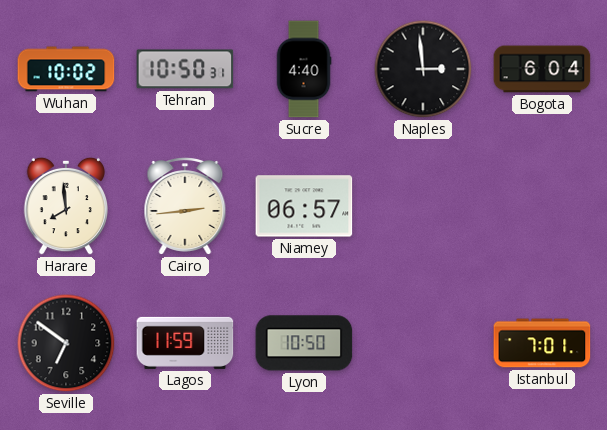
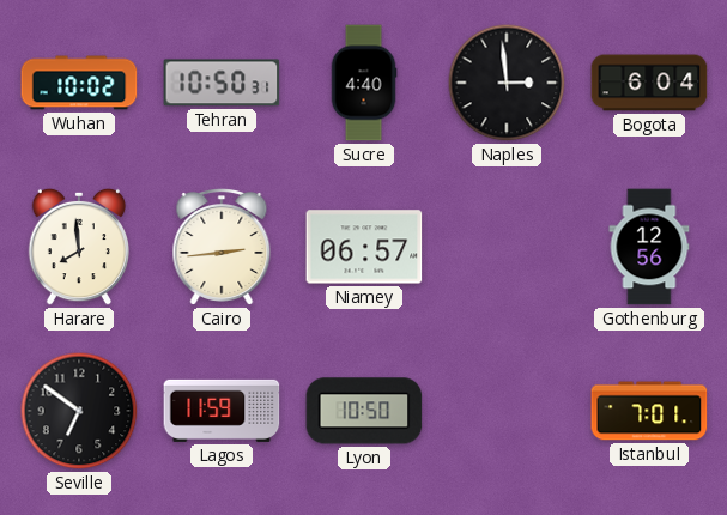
Gothenburg: none -> 12:56 (649, 247)
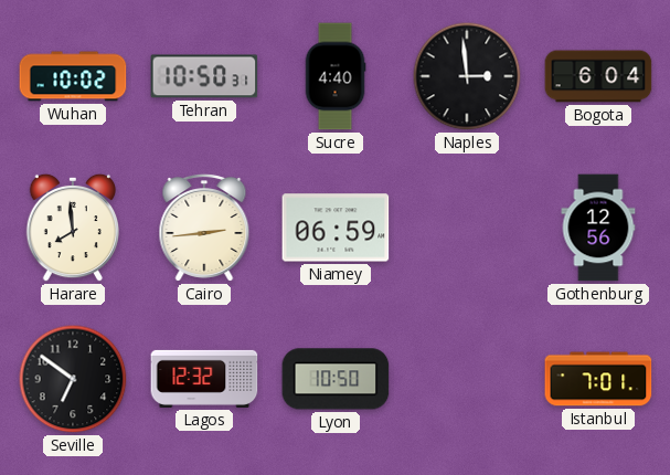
Niamey: 06:57 -> 06:59 (336, 228)
Lagos: 11:59 -> 12:32 (204, 379)
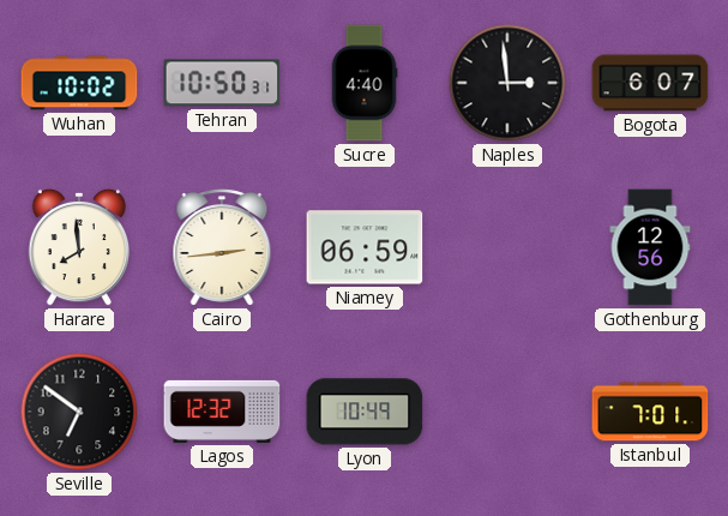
Bogota: 6:04 -> 6:07 (650, 83)
Lyon: 10:50 -> 10:49 (365, 412)
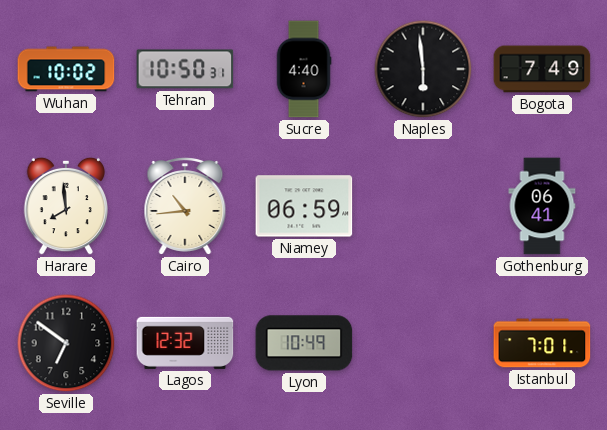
Naples: 2:59 -> 5:59 (423, 69)
Bogota: 6:07 -> 7:49 (542, 69)
Cairo: 2:44 -> 10:44 (185, 207)
Gothenburg: 12:56 -> 06:41 (542, 206)
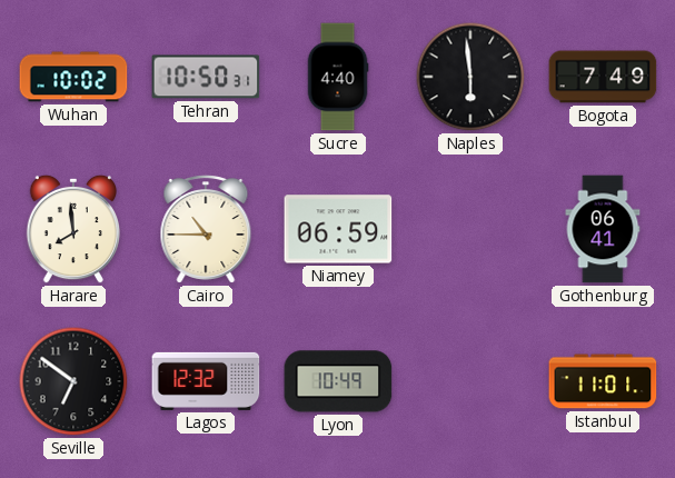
Cairo: 10:44 -> 10:45 (206, 230)
Istanbul: 7:01 -> 11:01 (603, 381)
